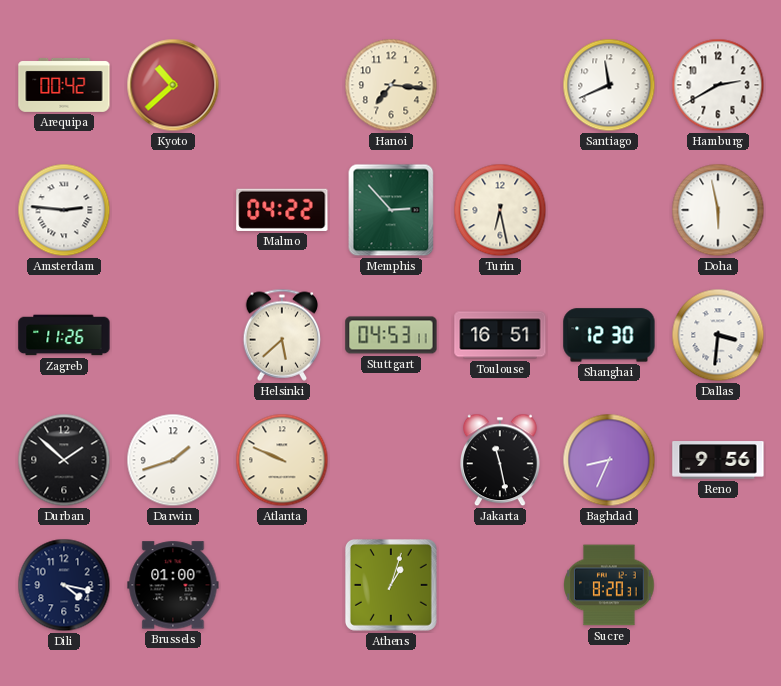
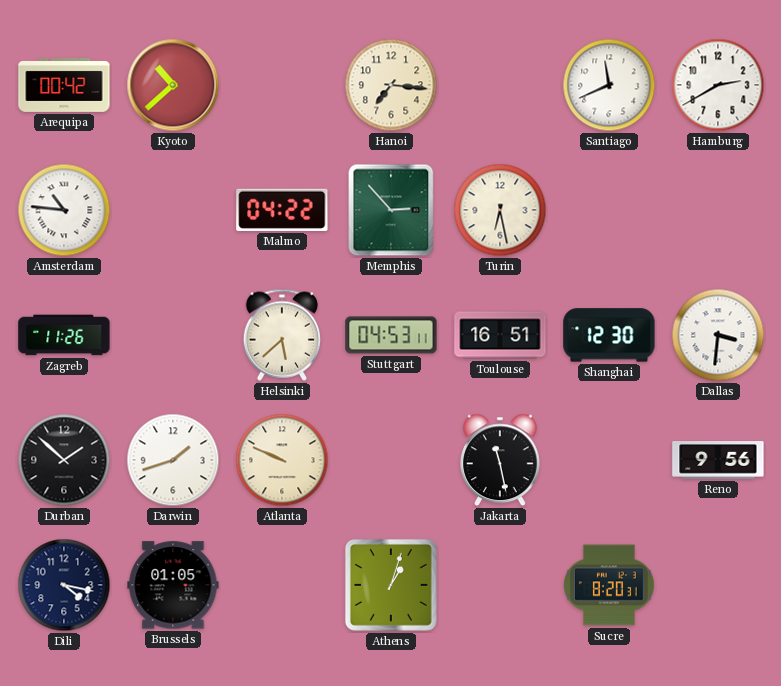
Amsterdam: 2:46 -> 10:46 (64, 210)
Doha: 5:58 -> none (718, 210)
Baghdad: 8:34 -> none (609, 460)
Brussels: 01:00 -> 01:05 (173, 585)
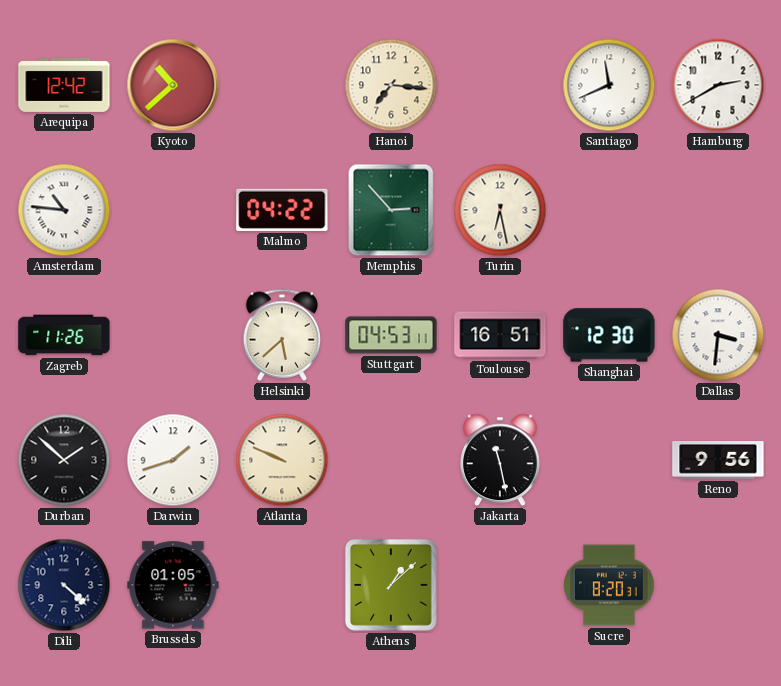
Arequipa: 00:42 -> 12:42 (64, 85)
Dili: 4:17 -> 4:22 (64, 585)
Athens: 1:03 -> 1:08 (391, 585)
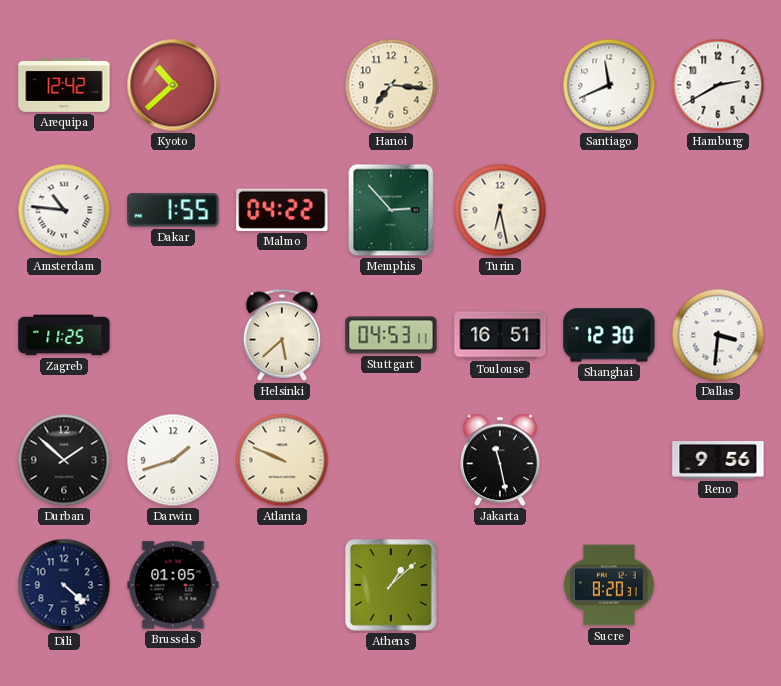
Dakar: none -> 1:55 (173, 210)
Zagreb: 11:26 -> 11:25 (64, 335)
